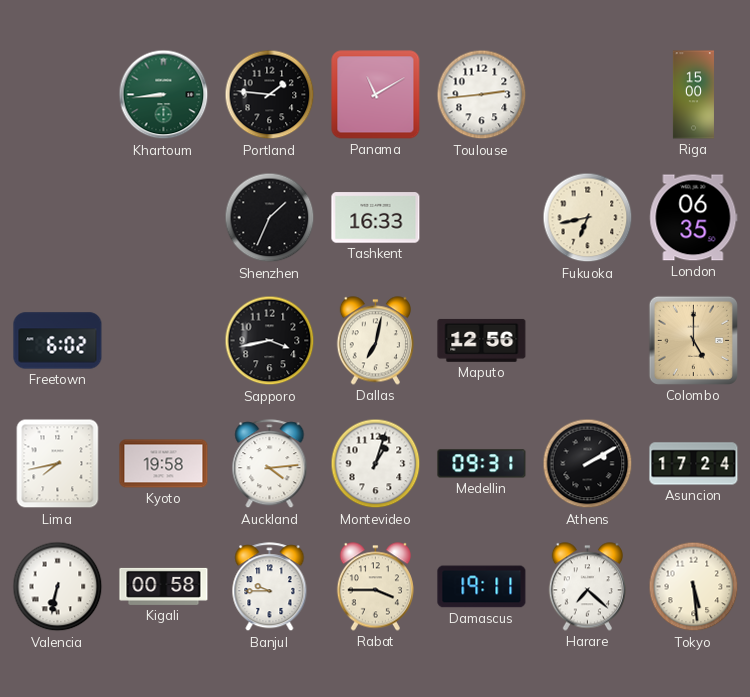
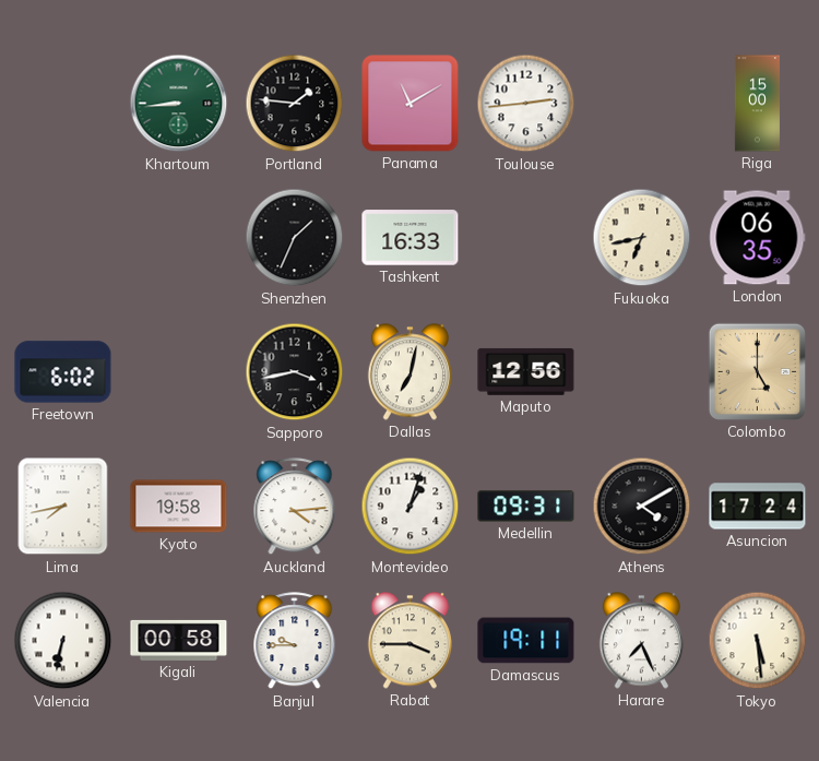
Athens: 2:10 -> 4:10 (642, 507)
Harare: 7:22 -> 7:26 (641, 641)
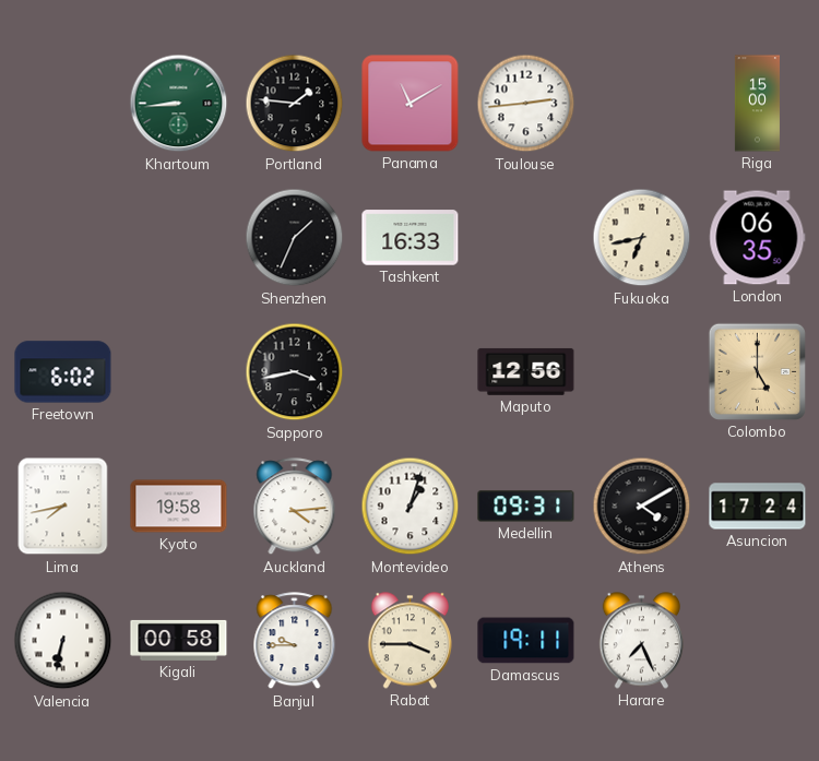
Dallas: 7:02 -> none (410, 372)
Tokyo: 5:29 -> none (758, 641)
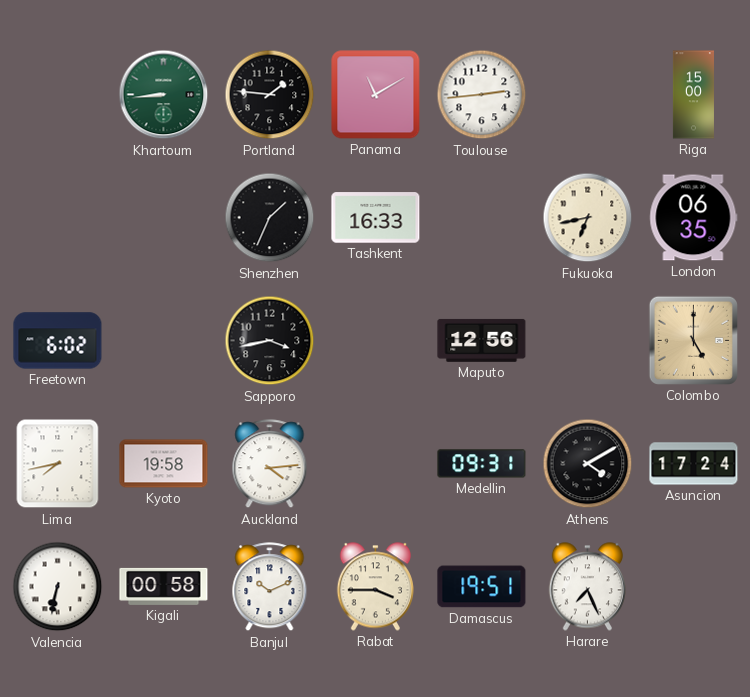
Montevideo: 1:03 -> none (411, 507)
Banjul: 9:45 -> 10:11 (270, 587)
Damascus: 19:11 -> 19:51 (482, 587)
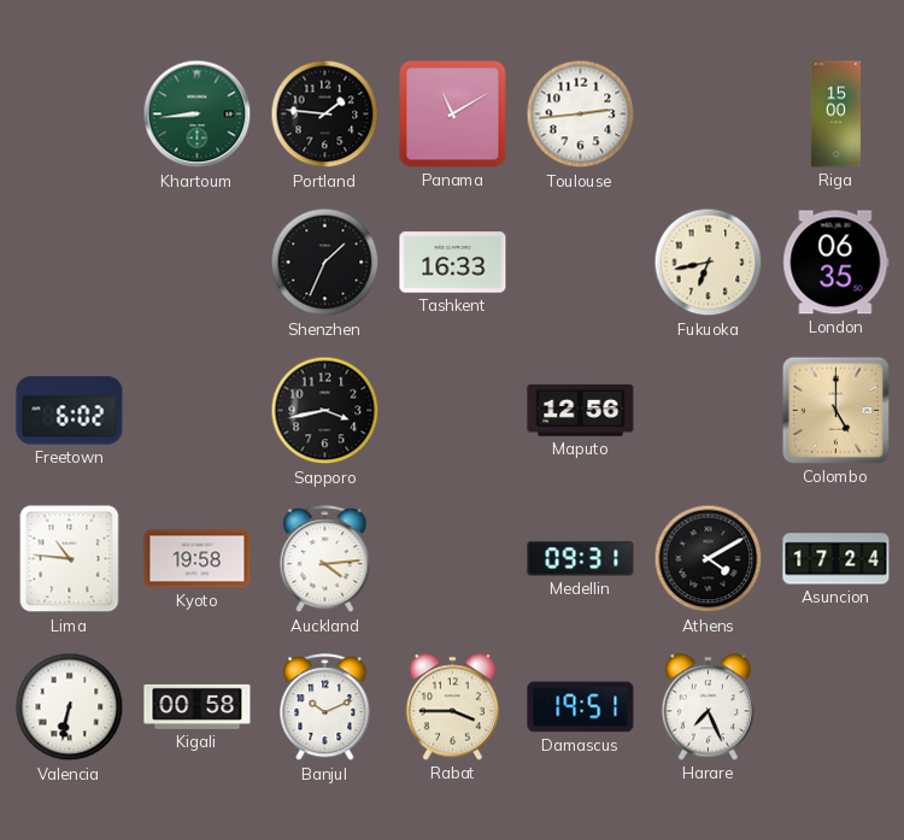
Lima: 7:43 -> 10:46 (70, 559)
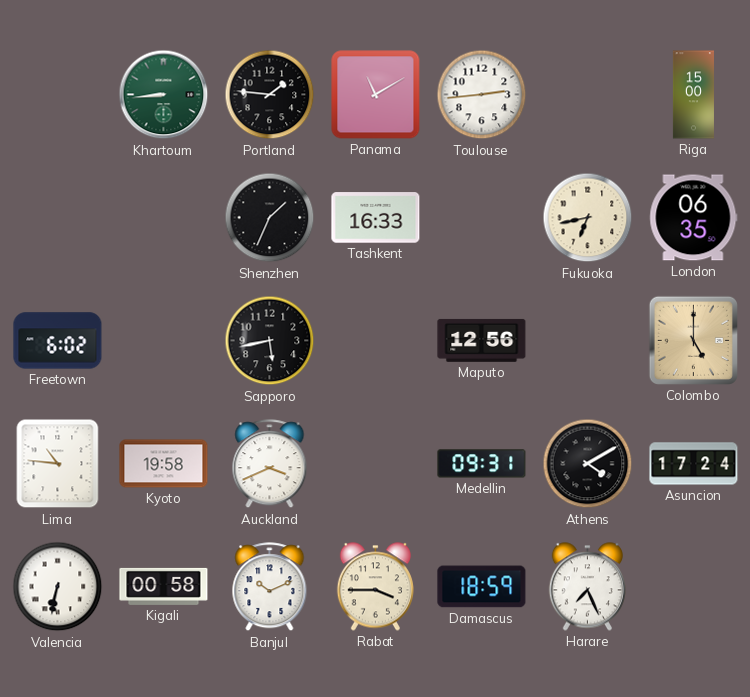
Sapporo: 3:43 -> 5:43 (270, 341)
Auckland: 4:14 -> 3:41 (270, 464)
Damascus: 19:51 -> 18:59 (482, 587)
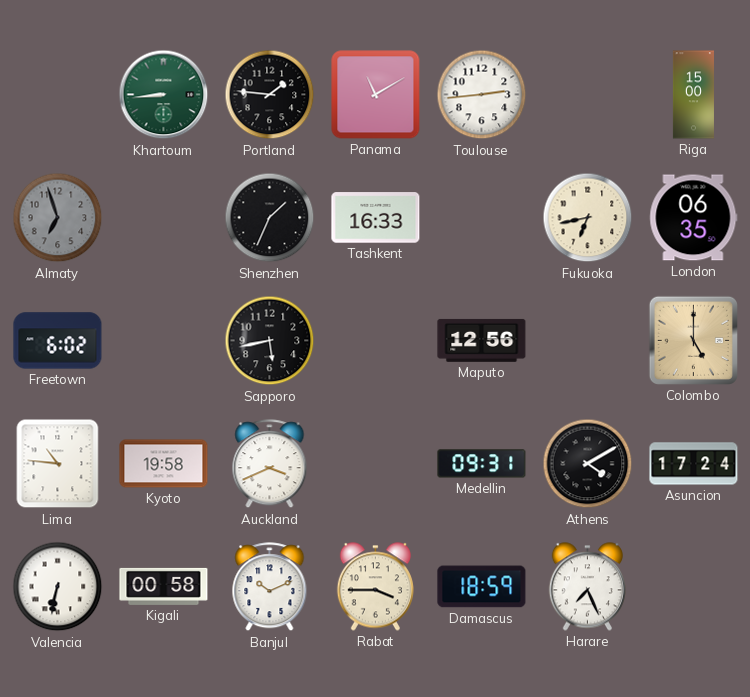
Almaty: none -> 6:57 (58, 218)
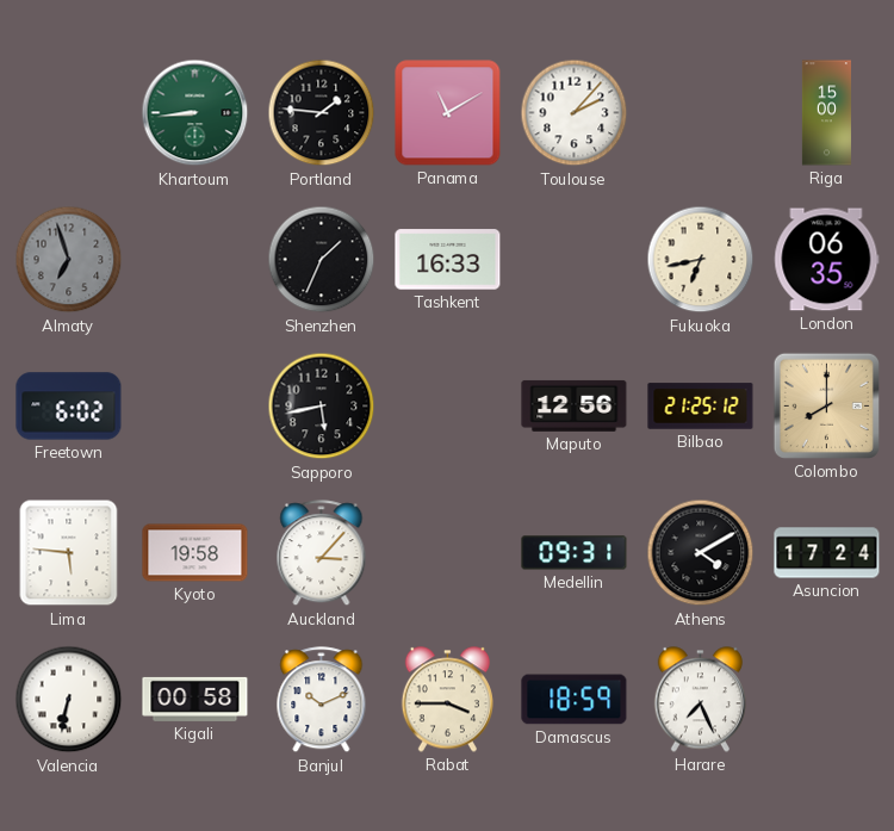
Toulouse: 2:44 -> 2:07 (575, 113)
Bilbao: none -> 21:25 (701, 407)
Colombo: 5:00 -> 8:00 (826, 405)
Lima: 10:46 -> 5:46 (69, 553)
Auckland: 3:41 -> 3:07 (322, 553)
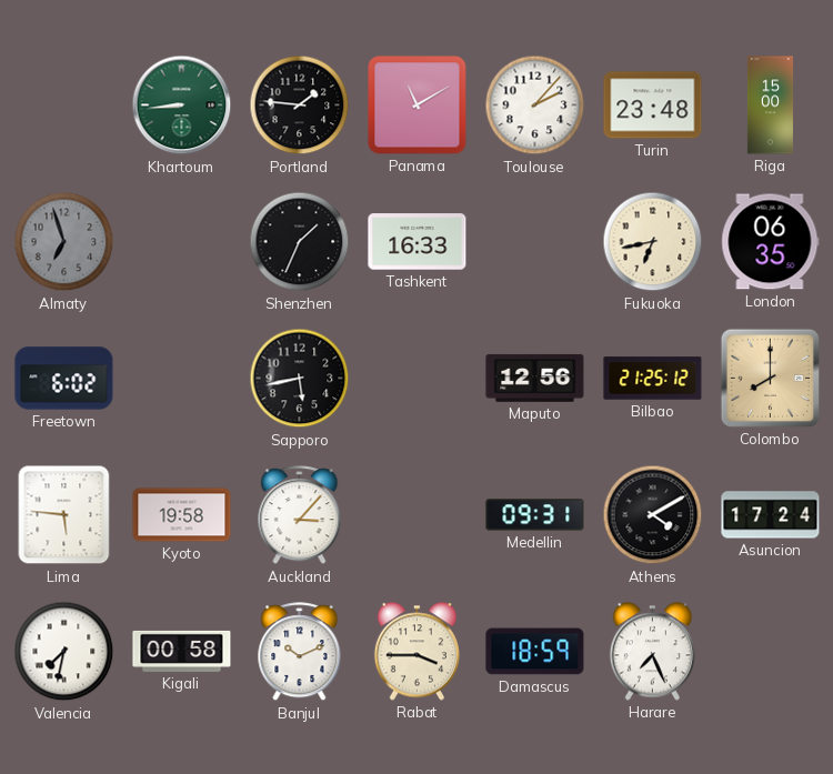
Turin: none -> 23:48 (653, 105)
Valencia: 6:32 -> 7:32 (64, 652)
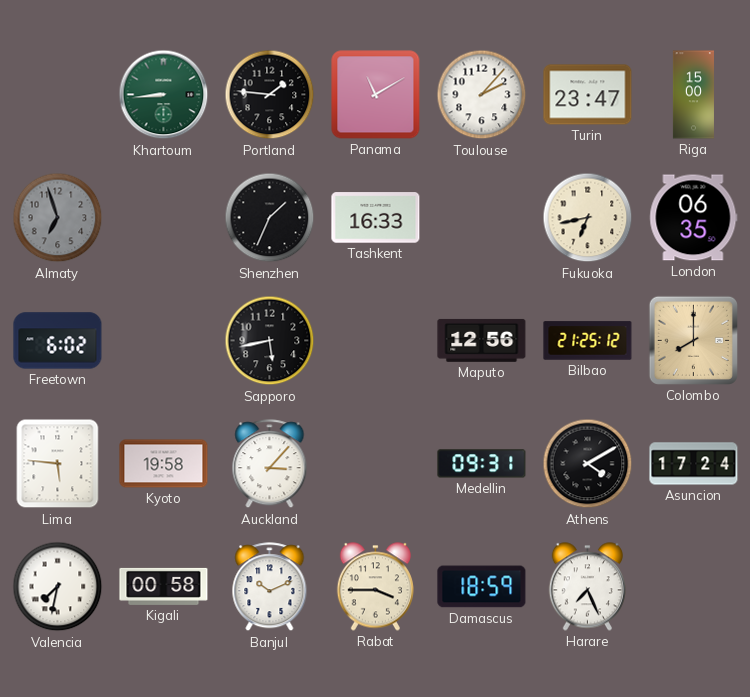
Turin: 23:48 -> 23:47 (588, 95)
